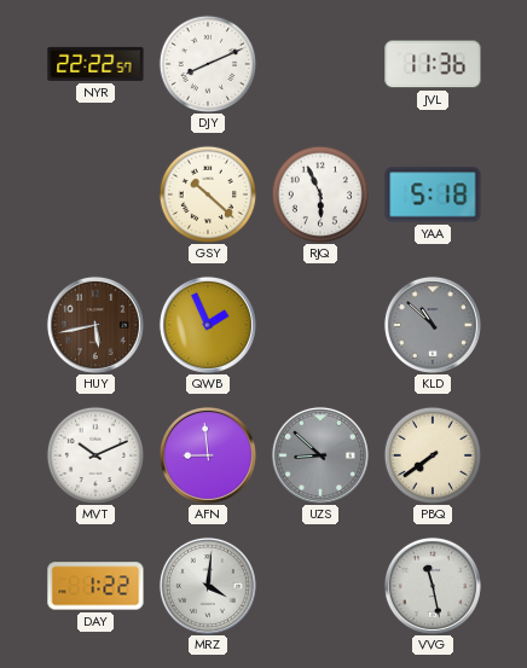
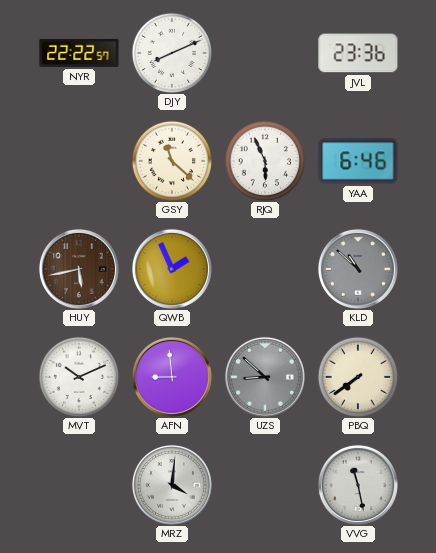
JVL: 11:36 -> 23:36 (358, 53)
GSY: 10:22 -> 11:22 (171, 160)
YAA: 5:18 -> 6:46 (358, 161)
DAY: 1:22 -> none (95, 586)
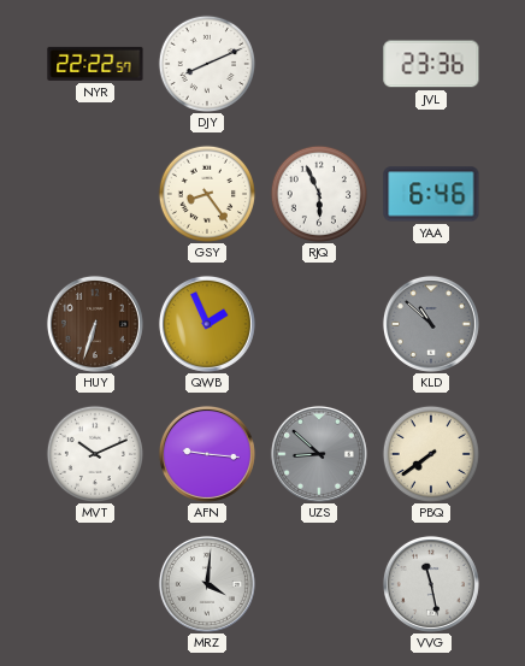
GSY: 11:22 -> 8:24 (206, 193)
HUY: 5:43 -> 6:33 (95, 324)
AFN: 8:59 -> 9:16 (207, 454)
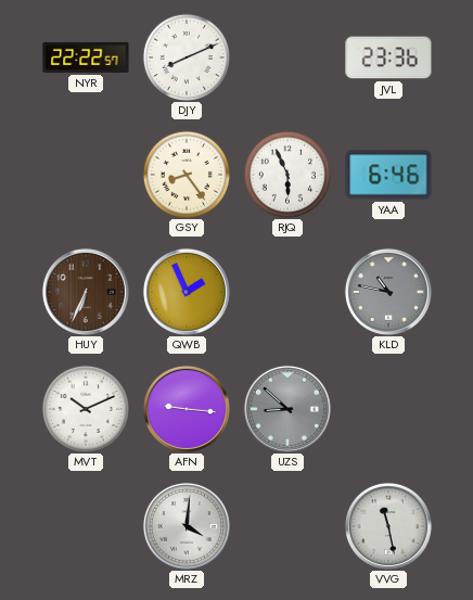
HUY: 6:33 -> 6:34 (86, 292)
KLD: 10:52 -> 10:47 (388, 292)
PBQ: 7:39 -> none (430, 453)
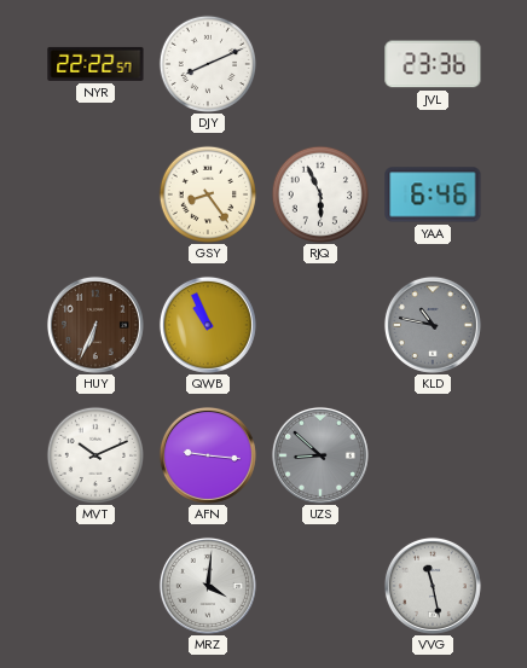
QWB: 1:56 -> 10:56 (208, 325)
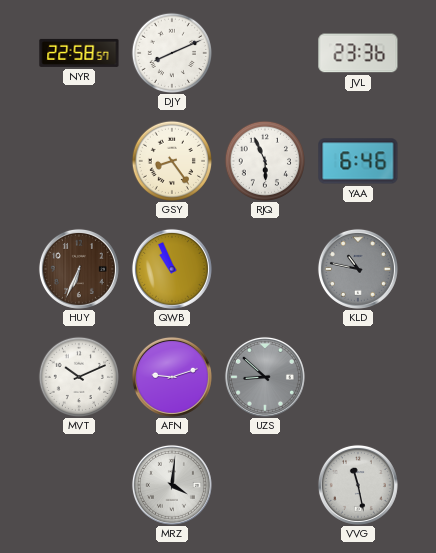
NYR: 22:22 -> 22:58 (79, 53)
AFN: 9:16 -> 9:12 (172, 377)
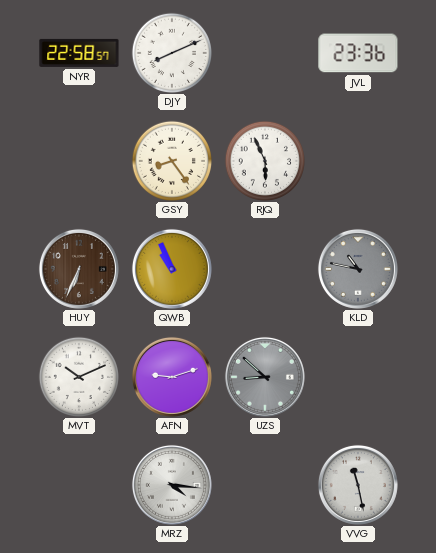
YAA: 6:46 -> none (358, 161)
MRZ: 4:01 -> 4:16 (172, 485)
